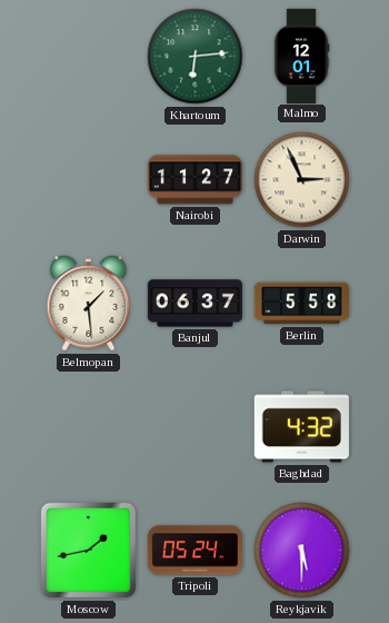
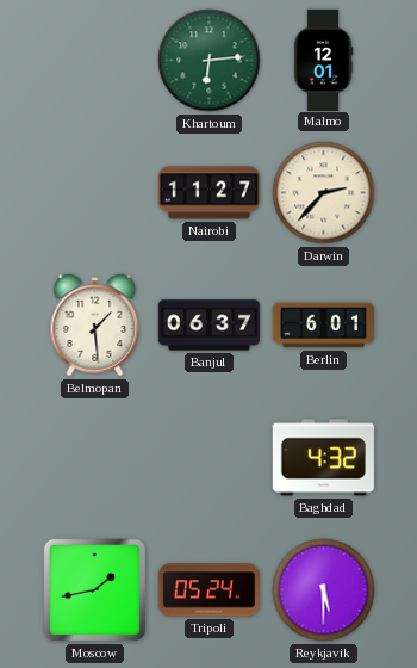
Darwin: 2:56 -> 2:37 (324, 193)
Berlin: 5:58 -> 6:01 (323, 326)
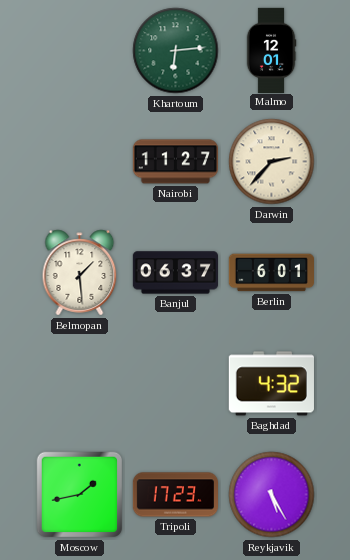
Tripoli: 05:24 -> 17:23 (175, 495)
Reykjavik: 5:30 -> 5:25 (272, 495)
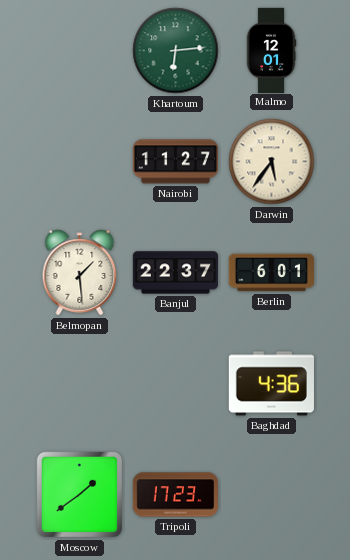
Darwin: 2:37 -> 5:36 (272, 162)
Banjul: 06:37 -> 22:37 (175, 273)
Baghdad: 4:32 -> 4:36 (271, 384)
Moscow: 1:43 -> 1:39 (80, 495)
Reykjavik: 5:25 -> none (272, 495)
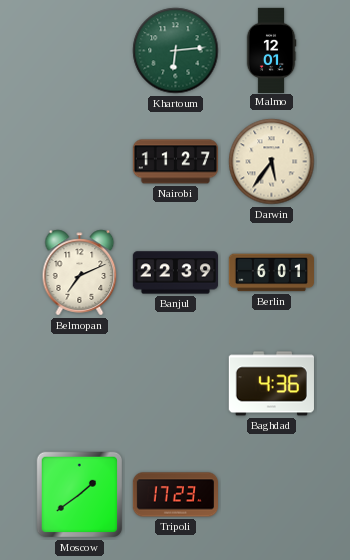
Belmopan: 1:29 -> 7:11 (80, 273)
Banjul: 22:37 -> 22:39 (175, 273)
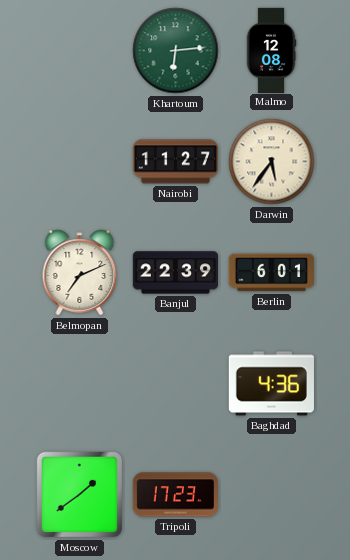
Malmo: 12:01 -> 12:08 (271, 50)
